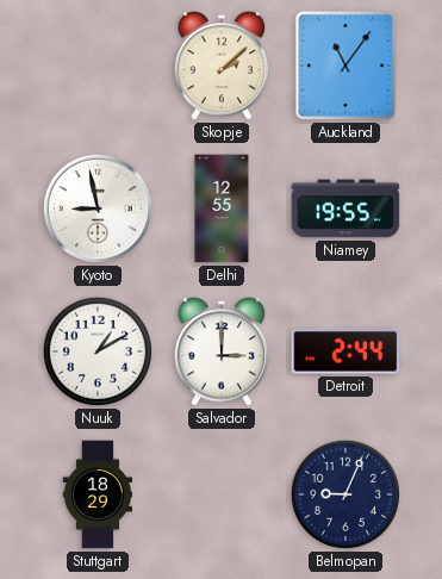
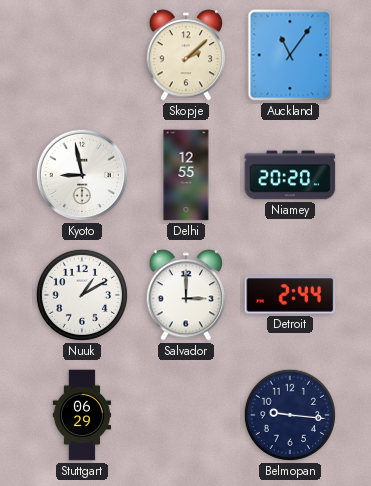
Niamey: 19:55 -> 20:20 (290, 175)
Stuttgart: 18:29 -> 06:29 (82, 415)
Belmopan: 9:04 -> 9:16 (290, 415)
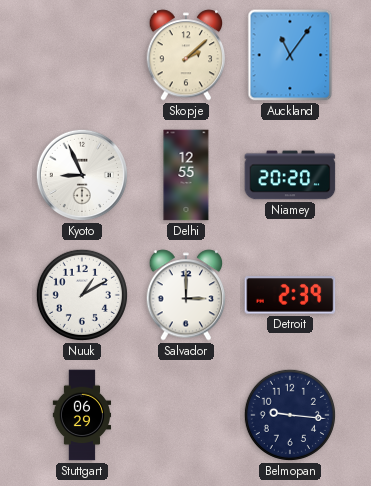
Kyoto: 8:58 -> 8:56 (82, 175)
Detroit: 2:44 -> 2:39 (290, 295)
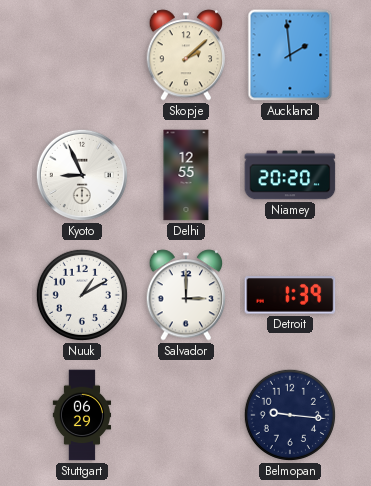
Auckland: 11:06 -> 1:59 (290, 55)
Detroit: 2:39 -> 1:39 (290, 295)
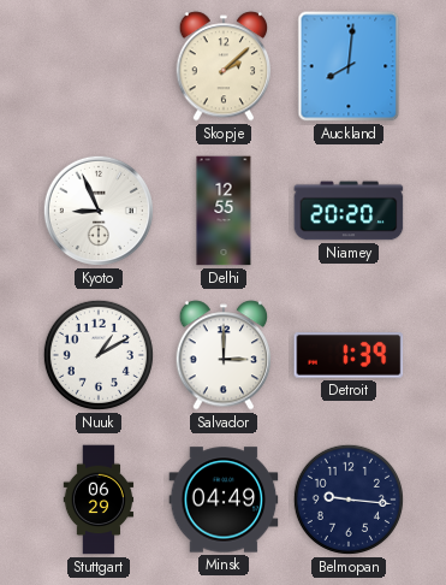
Auckland: 1:59 -> 8:01 (349, 66)
Minsk: none -> 04:49 (224, 500)
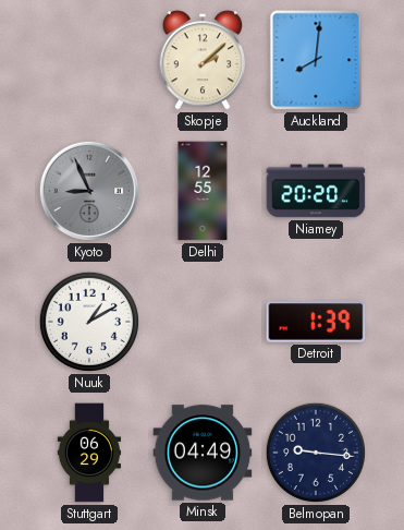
Kyoto dial: white -> grey (89, 191)
Salvador: 3:00 -> none (224, 355)
